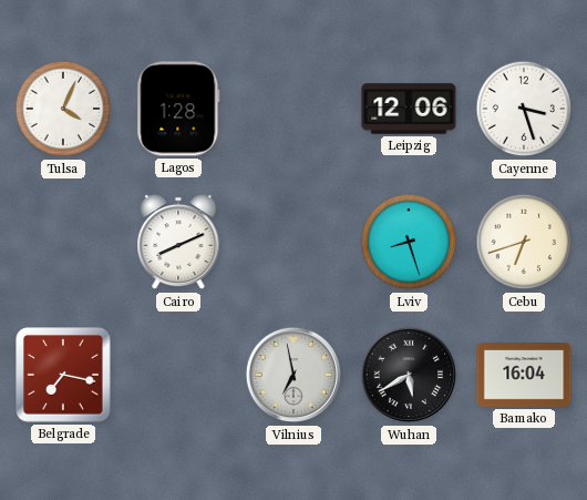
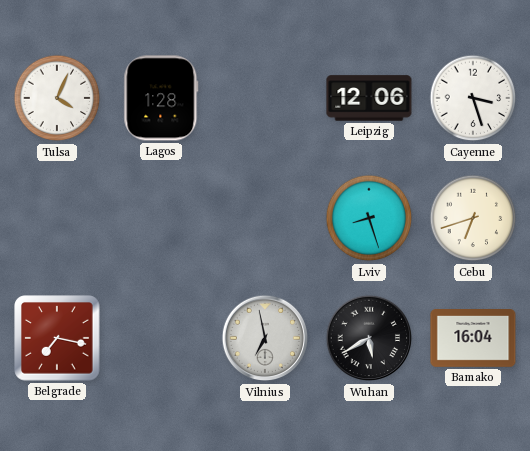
Cairo: 8:11 -> none (178, 242)
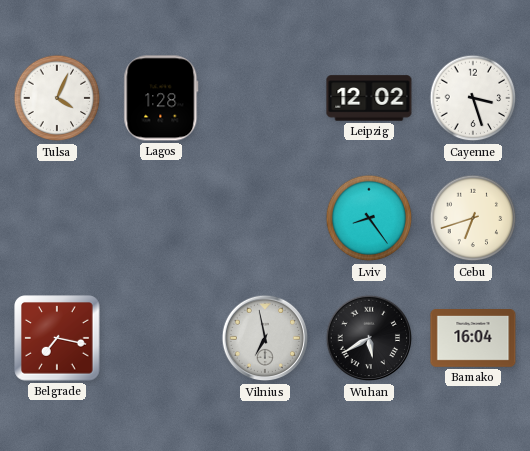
Leipzig: 12:06 -> 12:02 (369, 98)
Lviv: 8:27 -> 8:24 (369, 218)
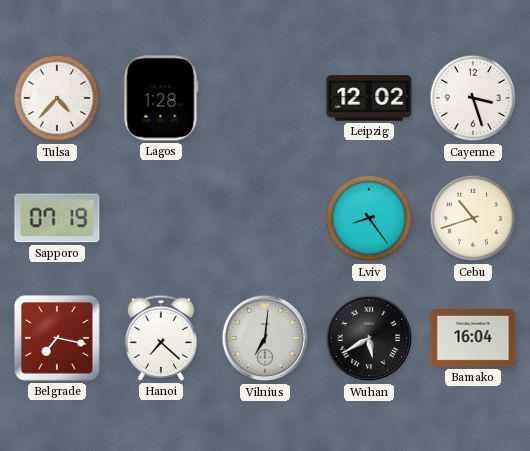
Tulsa: 4:04 -> 4:37 (57, 98)
Sapporo: none -> 07:19 (57, 218)
Cebu: 6:42 -> 10:42 (473, 218)
Hanoi: none -> 7:22 (160, 338)
Vilnius: 6:58 -> 7:01 (265, 338)
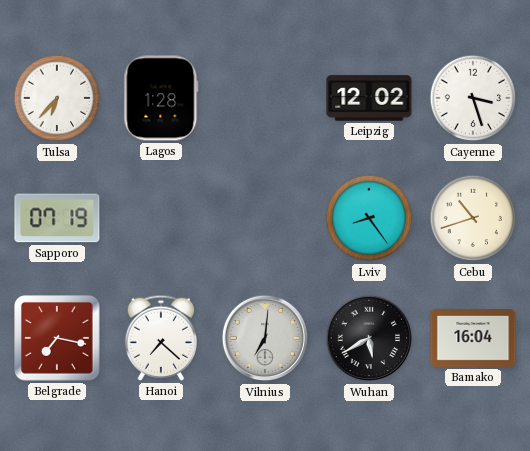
Tulsa: 4:37 -> 6:37 (57, 98)
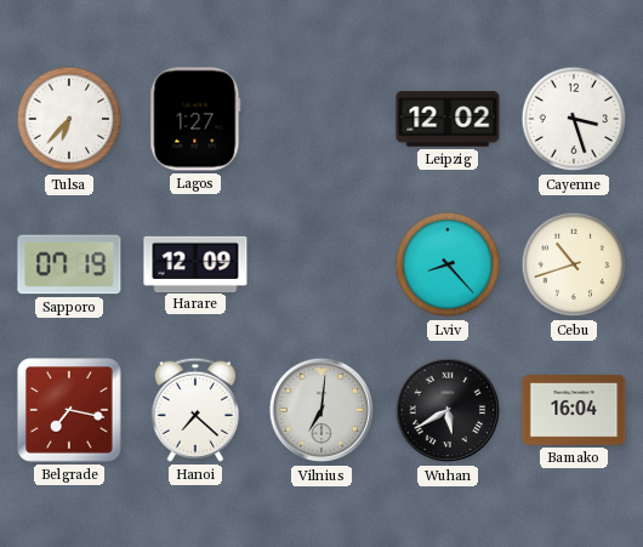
Lagos: 1:28 -> 1:27 (195, 119)
Harare: none -> 12:09 (195, 263)
Lviv: 8:24 -> 8:23 (448, 264)
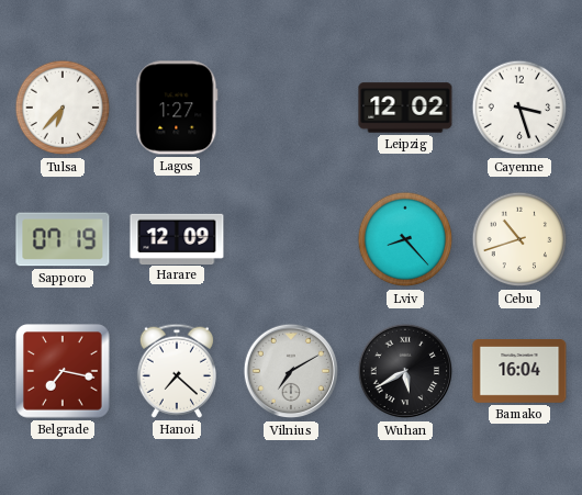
Vilnius: 7:01 -> 7:10 (291, 371)
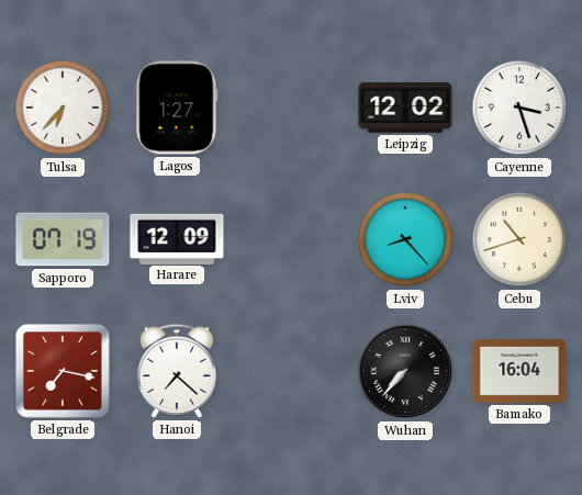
Vilnius: 7:10 -> none (291, 371)
Wuhan: 5:40 -> 7:37 (405, 371)
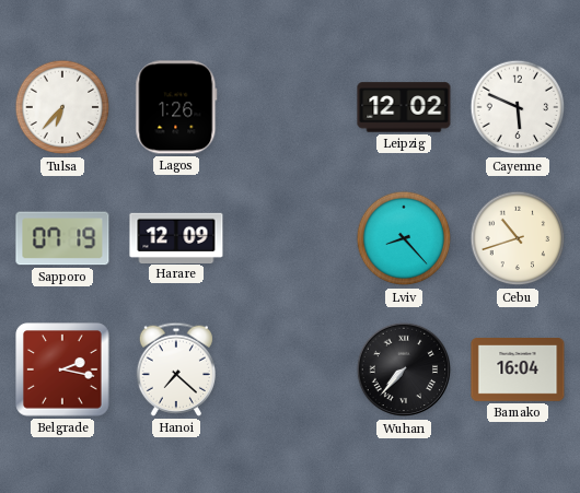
Lagos: 1:27 -> 1:26 (176, 107)
Cayenne: 3:27 -> 5:49 (518, 107)
Belgrade: 7:17 -> 2:17 (62, 369)
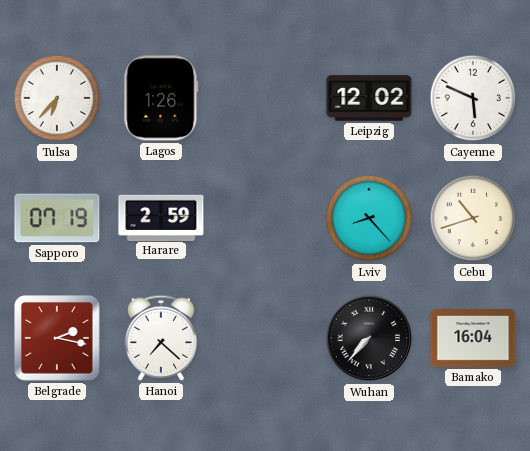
Harare: 12:09 -> 2:59 (161, 217)
